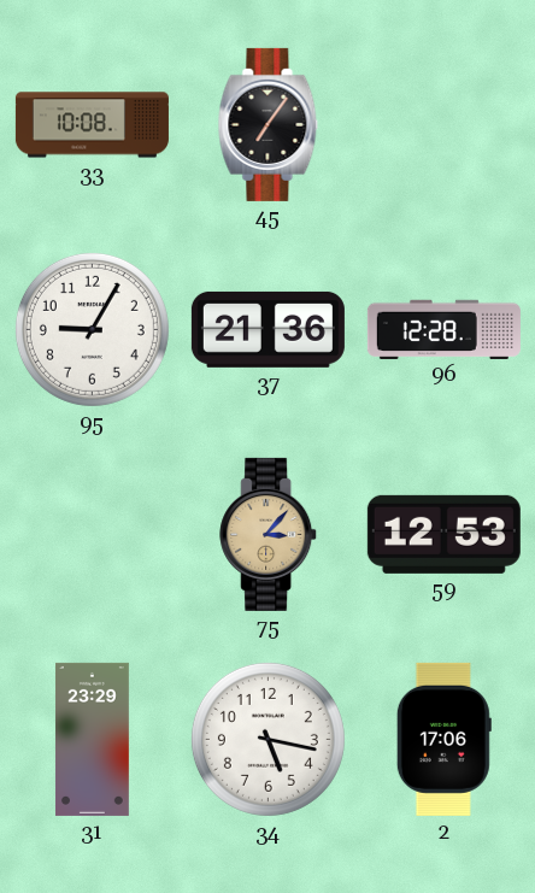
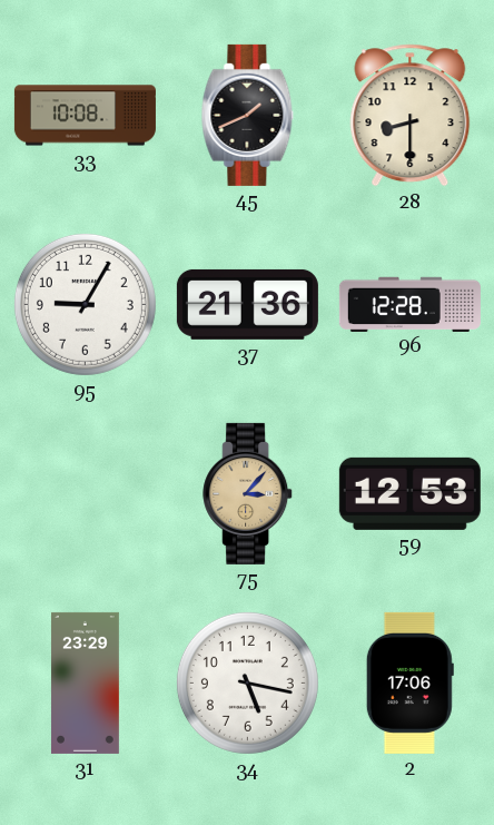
45: 7:06 -> 1:41 (248, 115)
28: none -> 8:30 (411, 116)
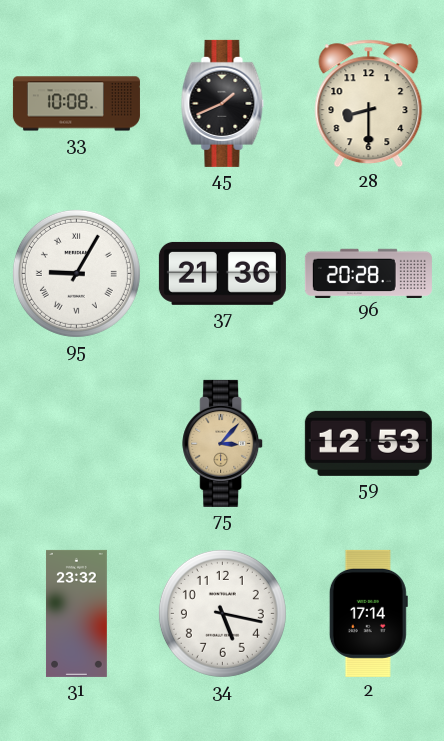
95 numerals: Arabic -> Roman (76, 273)
96: 12:28 -> 20:28 (368, 273)
31: 23:29 -> 23:32 (76, 613)
2: 17:06 -> 17:14 (368, 613)
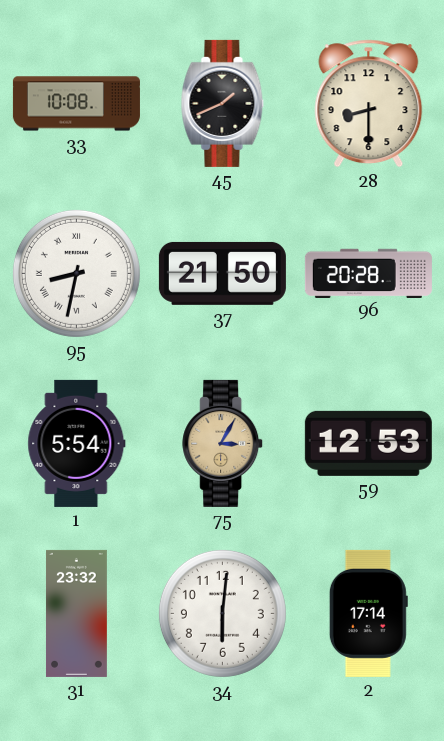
95: 9:05 -> 8:32 (76, 273)
37: 21:36 -> 21:50 (222, 273)
1: none -> 5:54 (77, 443)
75: 3:07 -> 3:05 (223, 443)
34: 5:17 -> 6:01 (222, 613)
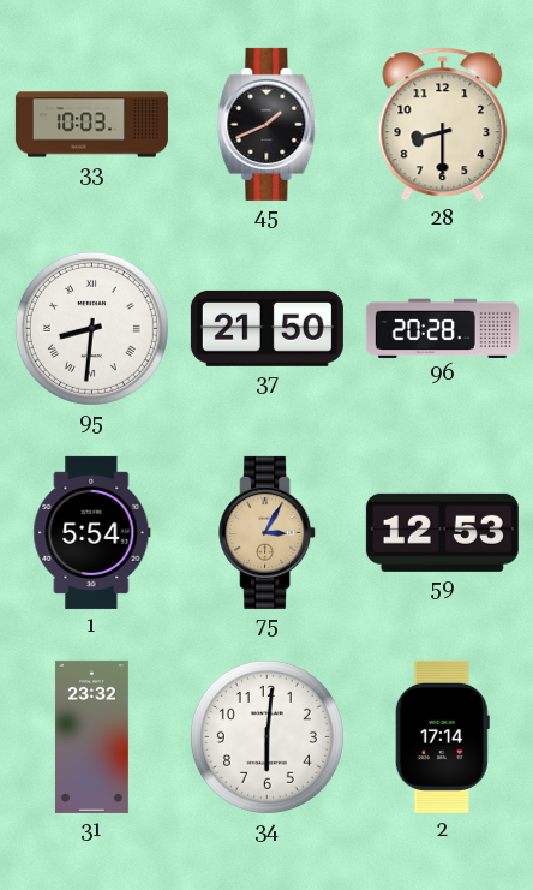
33: 10:08 -> 10:03 (91, 125)
95: 8:32 -> 8:31 (91, 328)
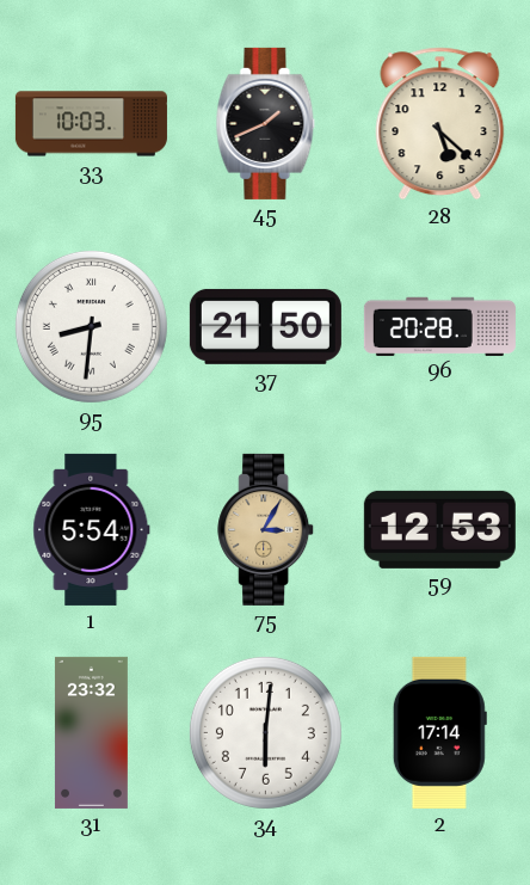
28: 8:30 -> 5:22 (440, 124)
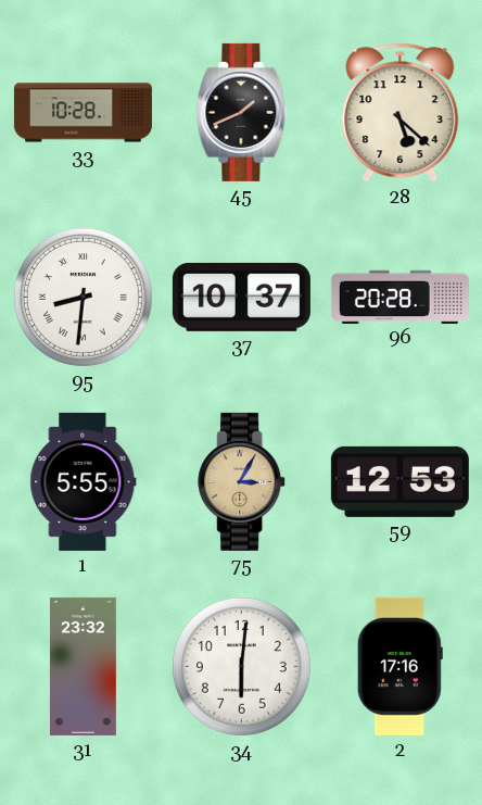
33: 10:03 -> 10:28 (83, 113)
37: 21:50 -> 10:37 (241, 297)
1: 5:54 -> 5:55 (84, 481)
2: 17:14 -> 17:16 (399, 666)
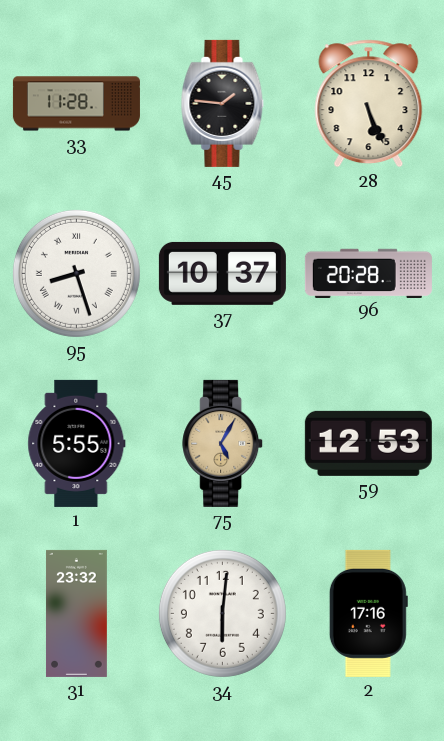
33: 10:28 -> 11:28 (76, 104)
45: 1:41 -> 1:46 (223, 103)
28: 5:22 -> 5:26 (369, 104)
95: 8:31 -> 8:27 (76, 273)
75: 3:05 -> 5:05 (223, 443)
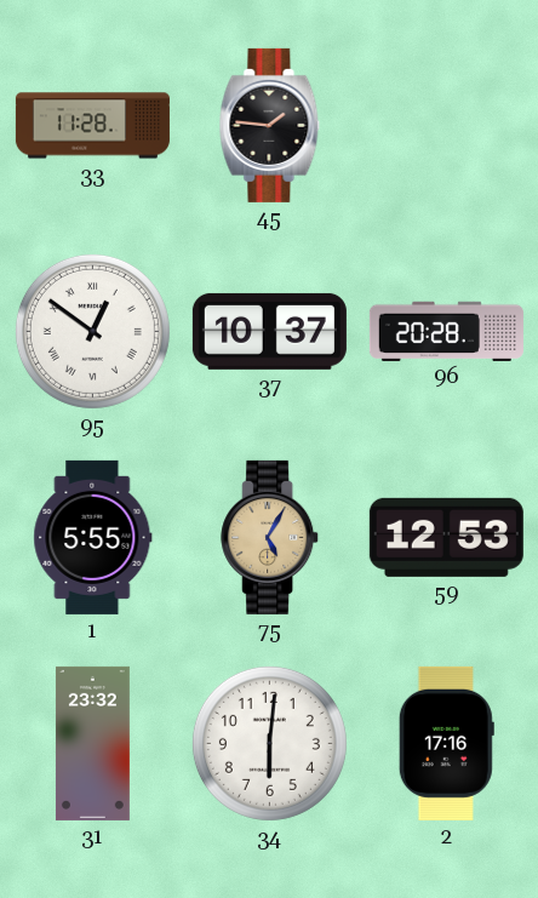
28: 5:26 -> none (369, 104)
95: 8:27 -> 12:51 (92, 331)
